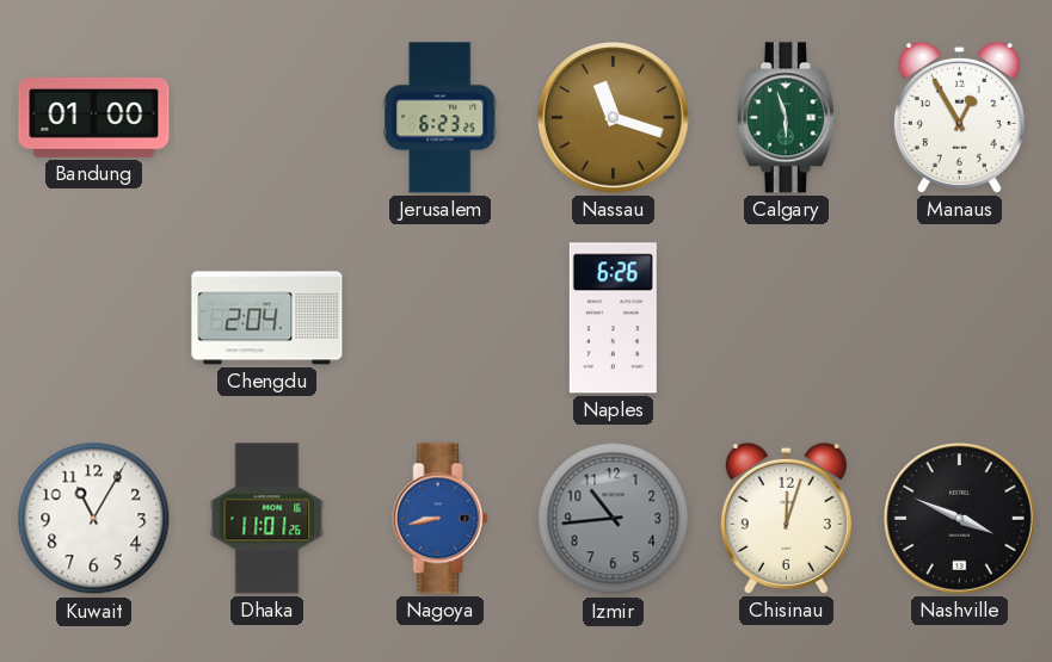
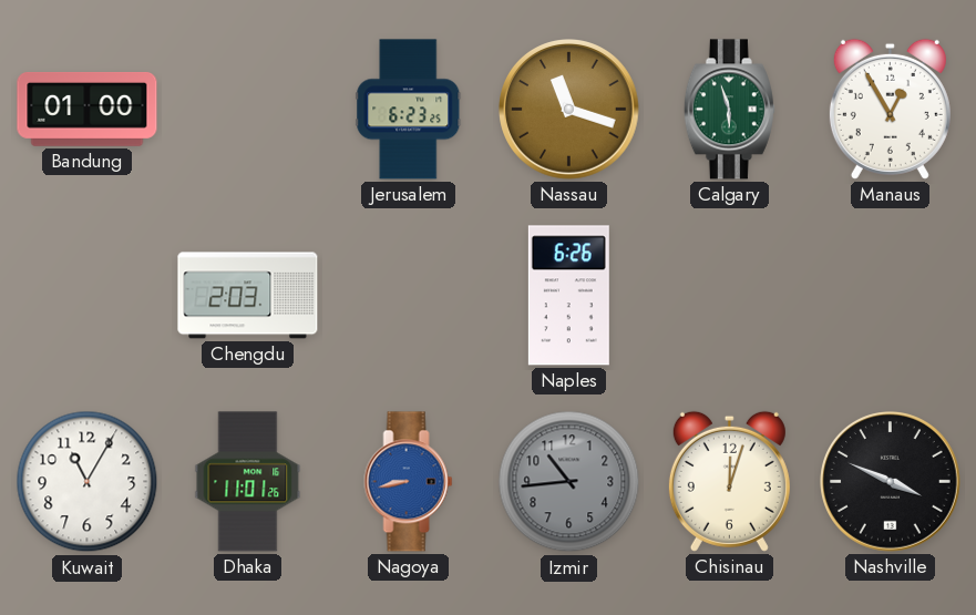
Chengdu: 2:04 -> 2:03 (248, 296)
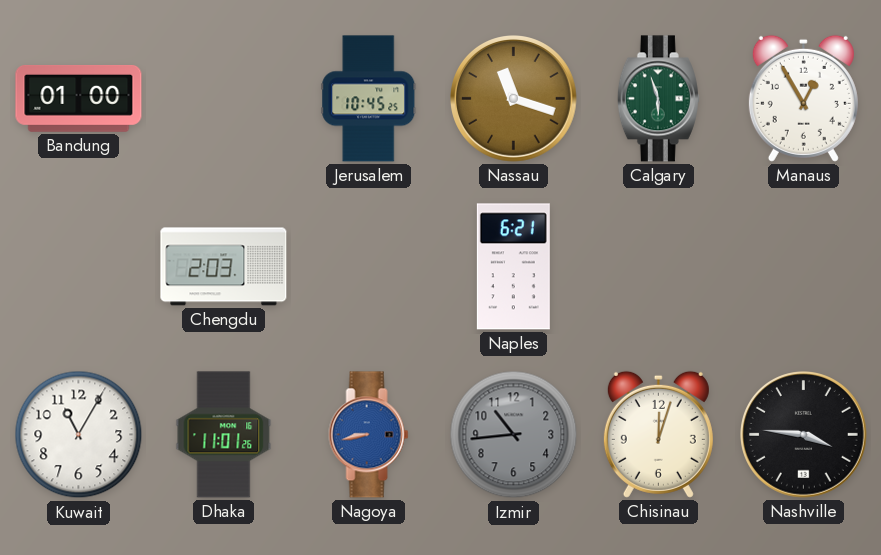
Jerusalem: 6:23 -> 10:45 (369, 99)
Naples: 6:26 -> 6:21 (513, 267)
Nashville: 3:49 -> 3:46 (804, 435)
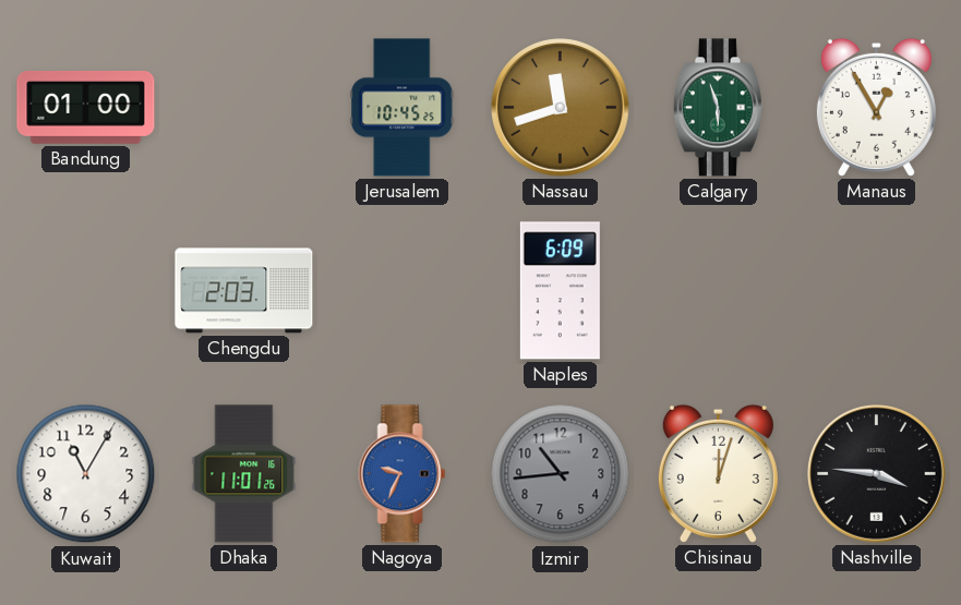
Nassau: 11:18 -> 11:42 (561, 108)
Naples: 6:21 -> 6:09 (560, 291)
Nagoya: 8:43 -> 9:34 (403, 474)
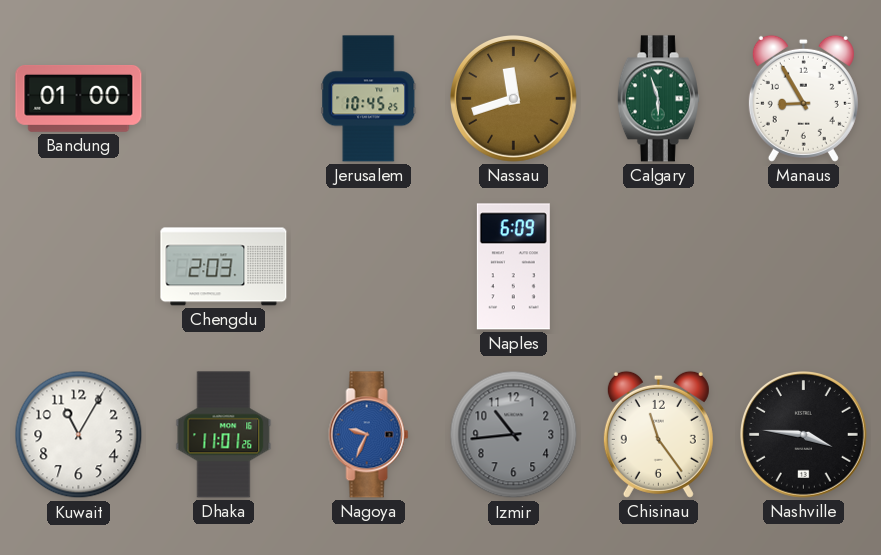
Manaus: 12:55 -> 8:55 (803, 98)
Chisinau: 12:03 -> 11:24 (658, 434)
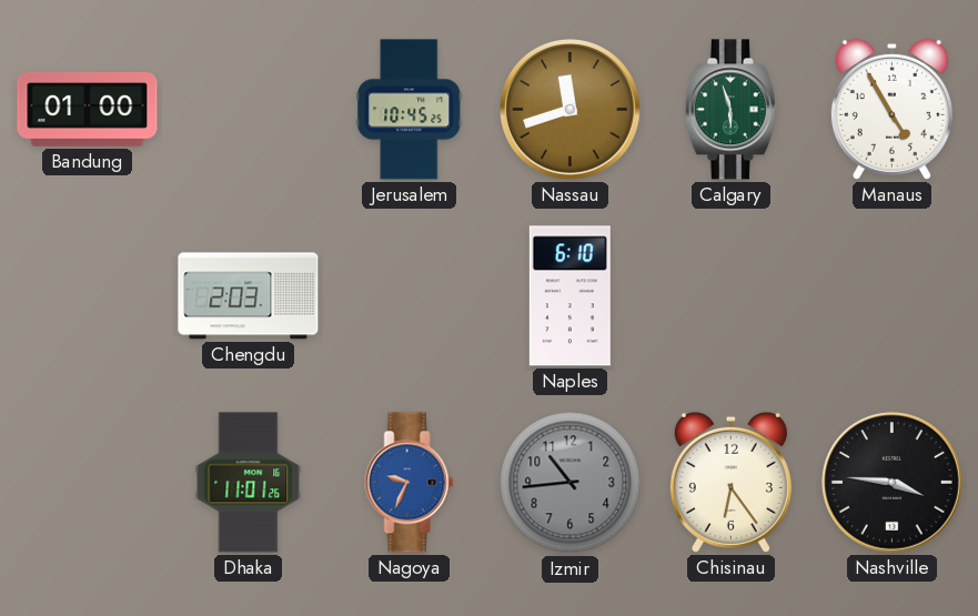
Manaus: 8:55 -> 4:55 (891, 109)
Naples: 6:09 -> 6:10 (569, 296)
Kuwait: 11:05 -> none (79, 435)
Chisinau: 11:24 -> 6:24 (730, 482)
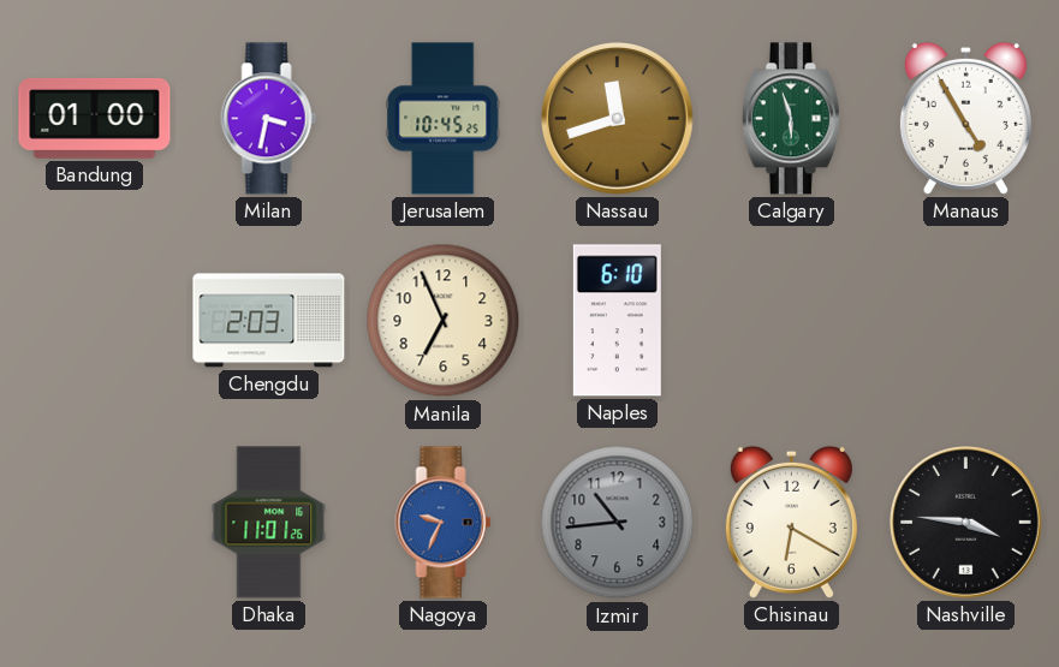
Milan: none -> 3:32 (269, 119)
Manila: none -> 6:56 (444, 321)
Chisinau: 6:24 -> 6:20 (791, 522)
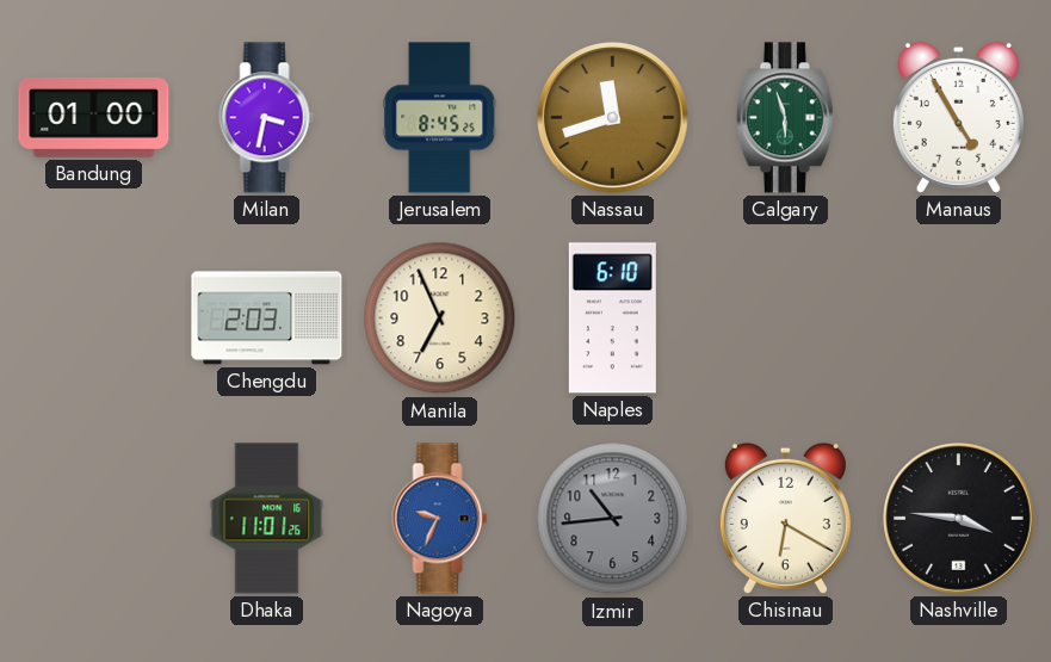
Jerusalem: 10:45 -> 8:45 (440, 118)
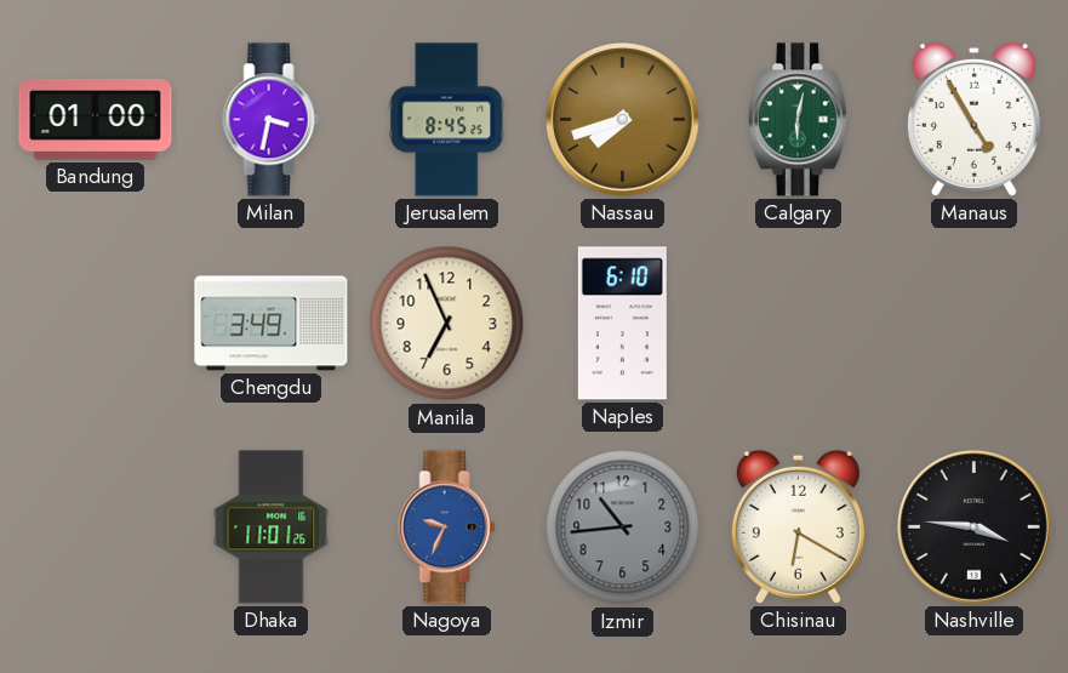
Nassau: 11:42 -> 7:42 (623, 120)
Calgary: 5:57 -> 6:02 (798, 120)
Chengdu: 2:03 -> 3:49 (272, 324)
